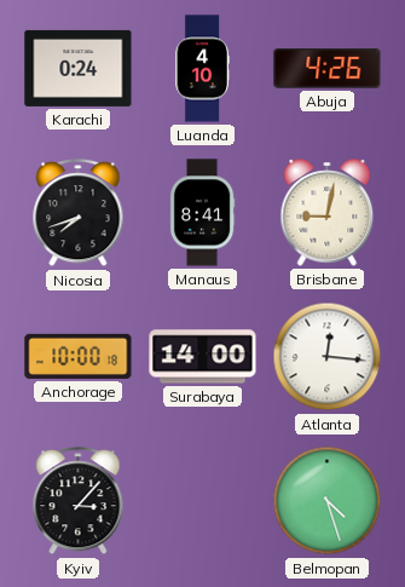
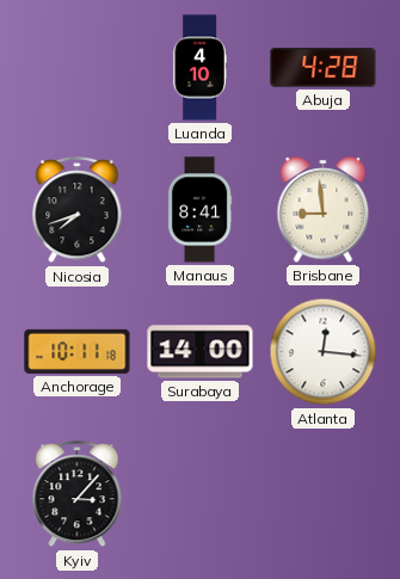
Karachi: 0:24 -> none (79, 68)
Abuja: 4:26 -> 4:28 (324, 68)
Brisbane: 9:02 -> 8:59 (324, 210)
Anchorage: 10:00 -> 10:11 (78, 351)
Belmopan: 4:27 -> none (328, 501)
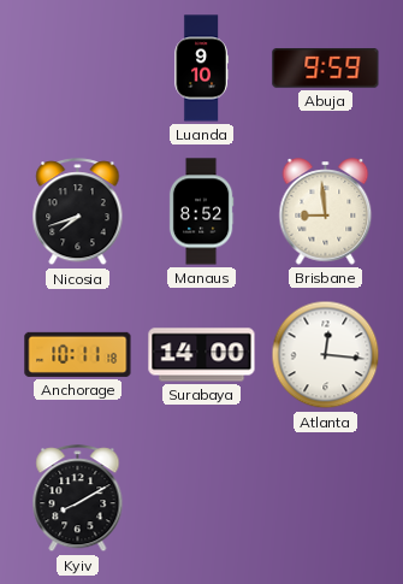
Luanda: 4:10 -> 9:10 (201, 69)
Abuja: 4:28 -> 9:59 (326, 69)
Manaus: 8:41 -> 8:52 (201, 212)
Kyiv: 3:07 -> 8:10 (78, 499)
